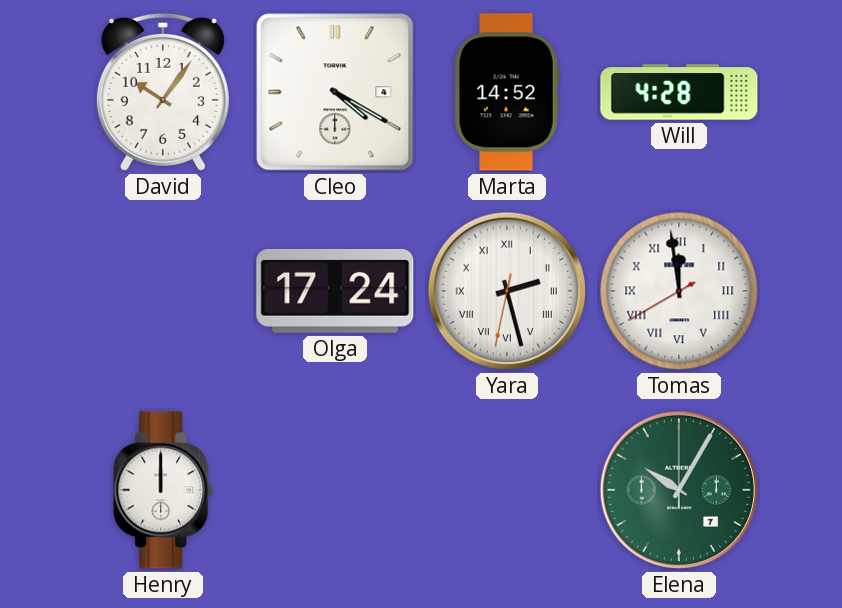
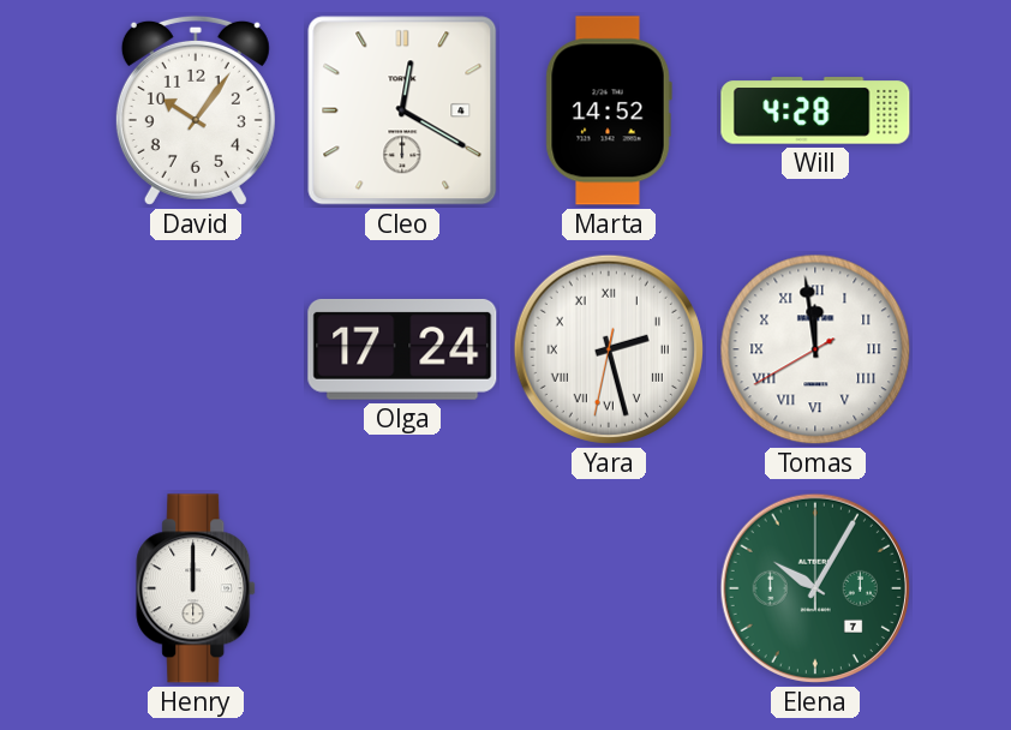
Cleo: 4:20 -> 12:20 (402, 110)
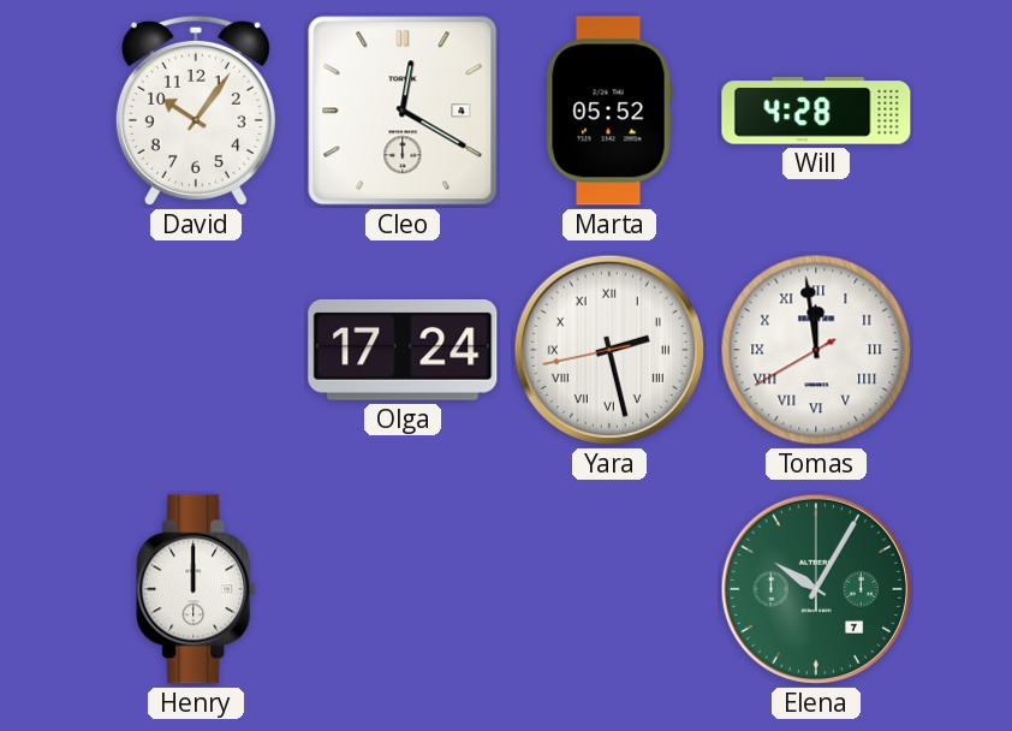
Marta: 14:52 -> 05:52 (609, 111)
Yara: 2:27:32 -> 2:27:43 (609, 350)
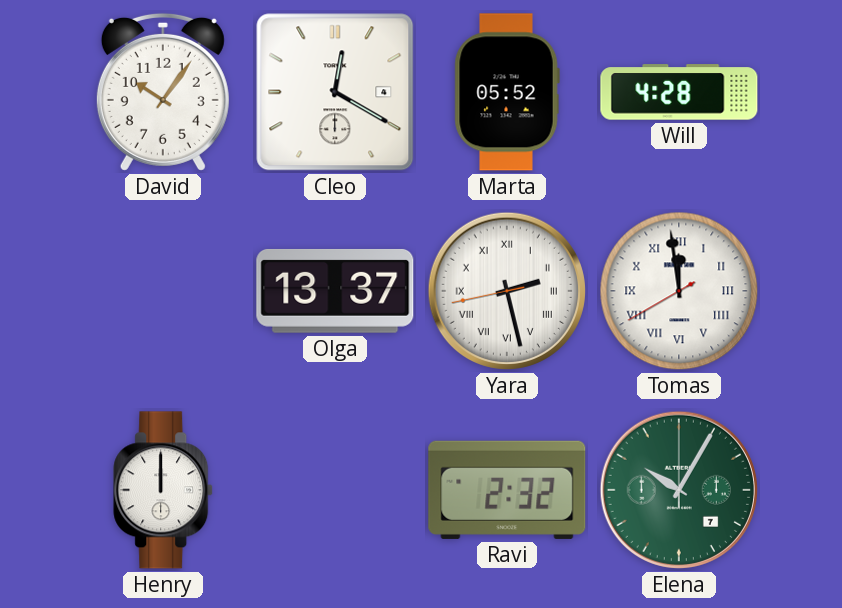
Olga: 17:24 -> 13:37 (335, 291)
Ravi: none -> 2:32 (507, 490)
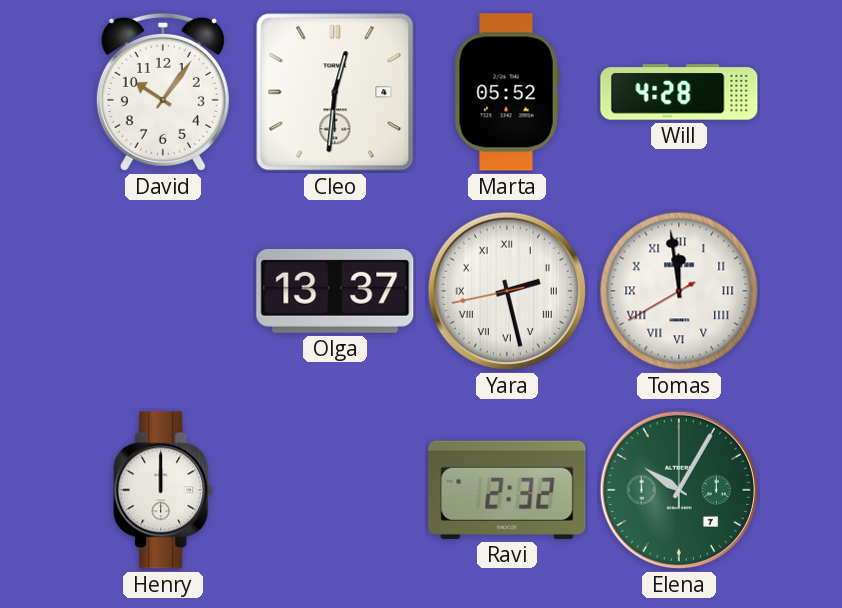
Cleo: 12:20 -> 12:31 (335, 92)
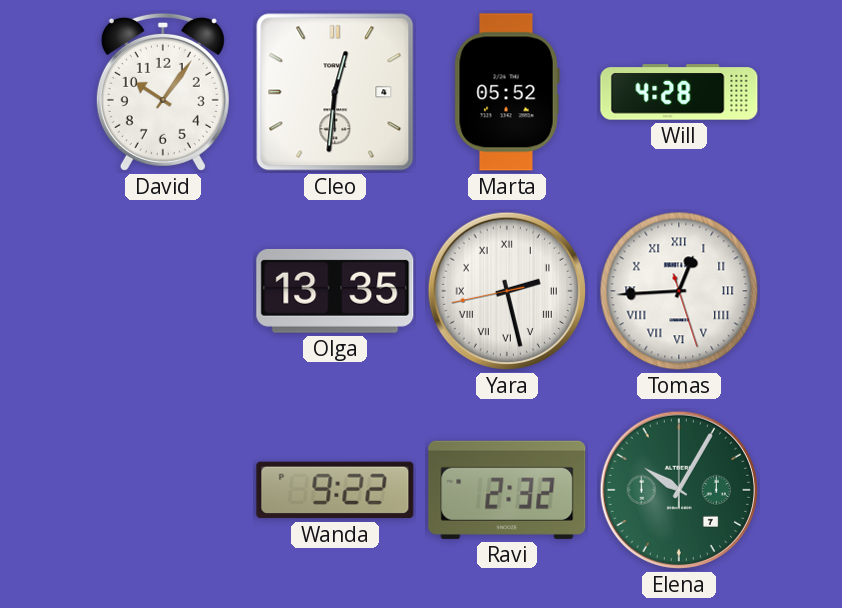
Olga: 13:37 -> 13:35 (335, 291)
Tomas: 11:58 -> 12:44 (679, 291)
Henry: 12:00 -> none (164, 490)
Wanda: none -> 9:22 (335, 490)
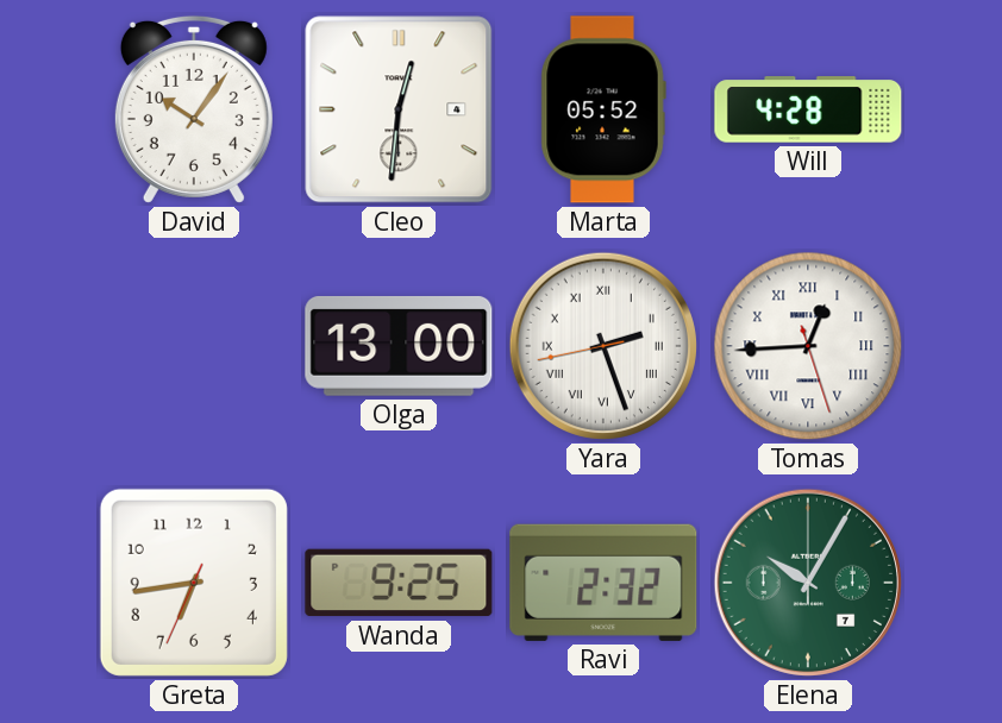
Olga: 13:35 -> 13:00 (399, 346)
Yara: 2:27 -> 2:26 (603, 346)
Greta: none -> 6:43 (194, 583)
Wanda: 9:22 -> 9:25 (399, 583)
